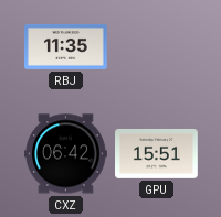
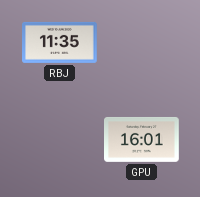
CXZ: 06:42 -> none (66, 154)
GPU: 15:51 -> 16:01 (142, 139)
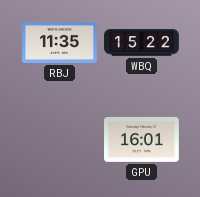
WBQ: none -> 15:22 (142, 43)
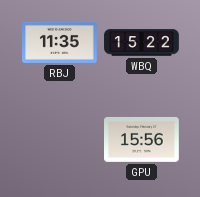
GPU: 16:01 -> 15:56 (142, 139)
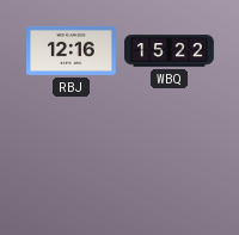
RBJ: 11:35 -> 12:16 (72, 50)
GPU: 15:56 -> none (142, 139)
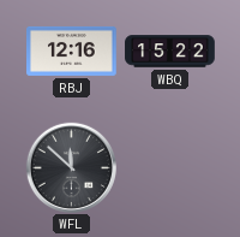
WFL: none -> 11:52 (71, 167)
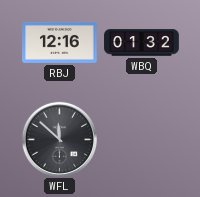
WBQ: 15:22 -> 01:32 (142, 43)
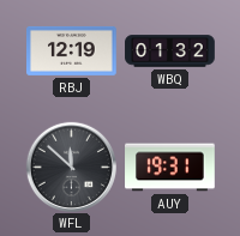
RBJ: 12:16 -> 12:19 (72, 50)
AUY: none -> 19:31 (170, 168)
